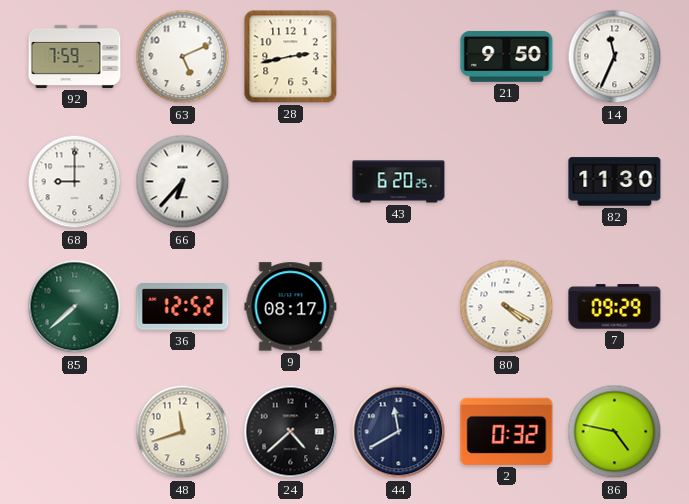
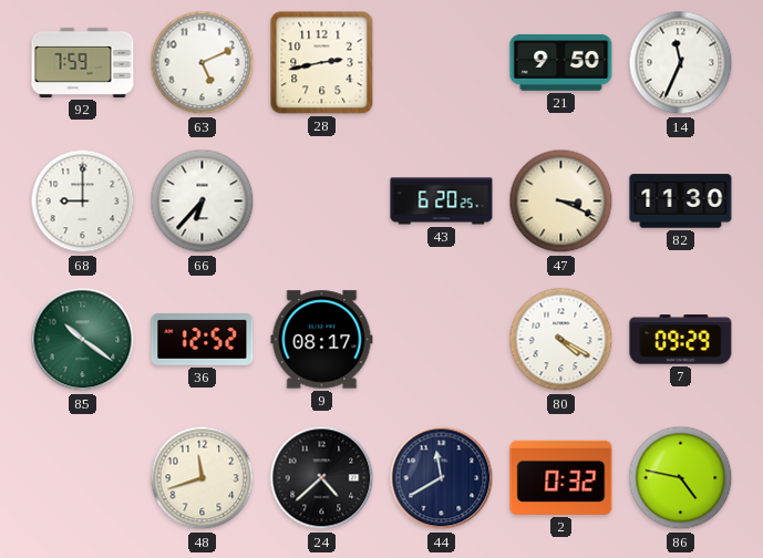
47: none -> 3:19 (561, 201)
85: 7:38 -> 10:21 (83, 340)
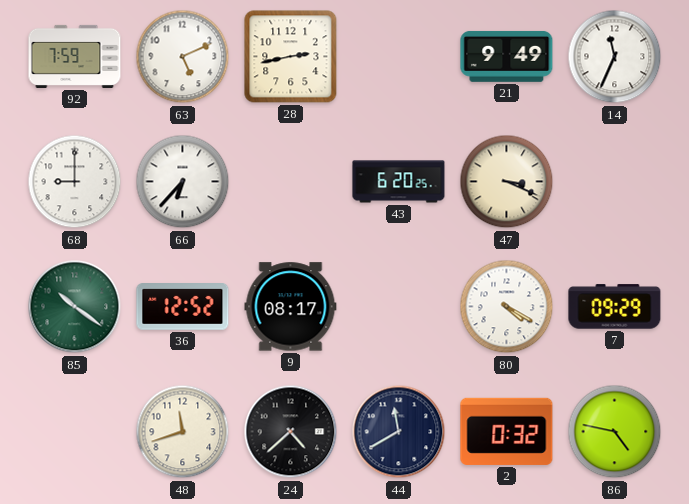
21: 9:50 -> 9:49 (507, 56)
82: 11:30 -> none (681, 201)
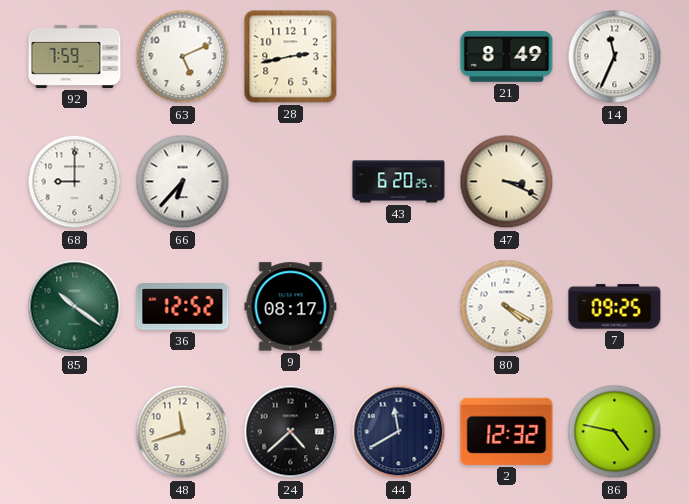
21: 9:49 -> 8:49 (507, 56)
7: 09:29 -> 09:25 (615, 307)
2: 0:32 -> 12:32 (507, 431)
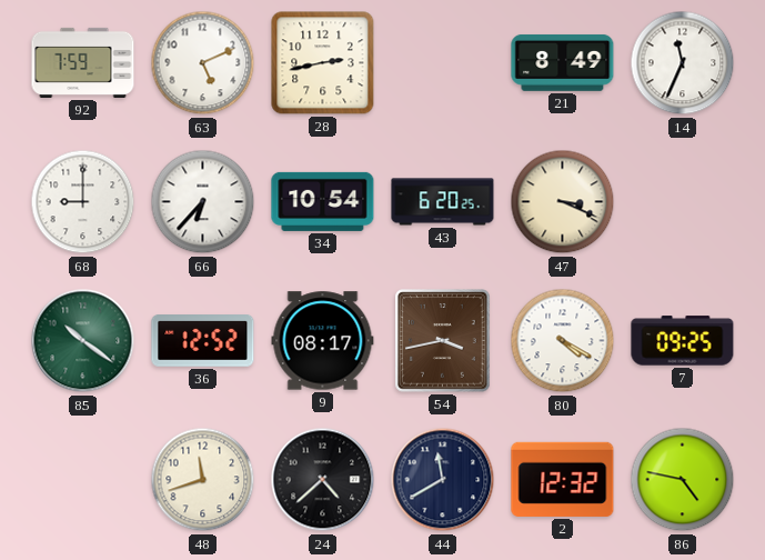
34: none -> 10:54 (323, 201)
54: none -> 3:43 (443, 341)
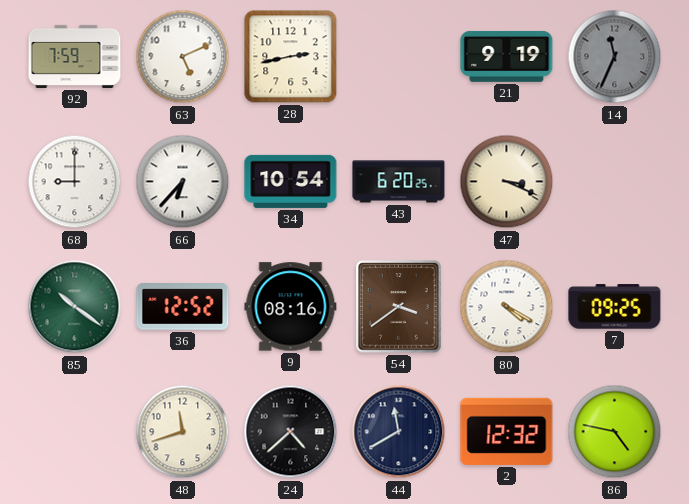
21: 8:49 -> 9:19 (507, 56)
14 dial: white -> grey (615, 57)
9: 08:17 -> 08:16 (291, 307)
54: 3:43 -> 3:39 (399, 307)
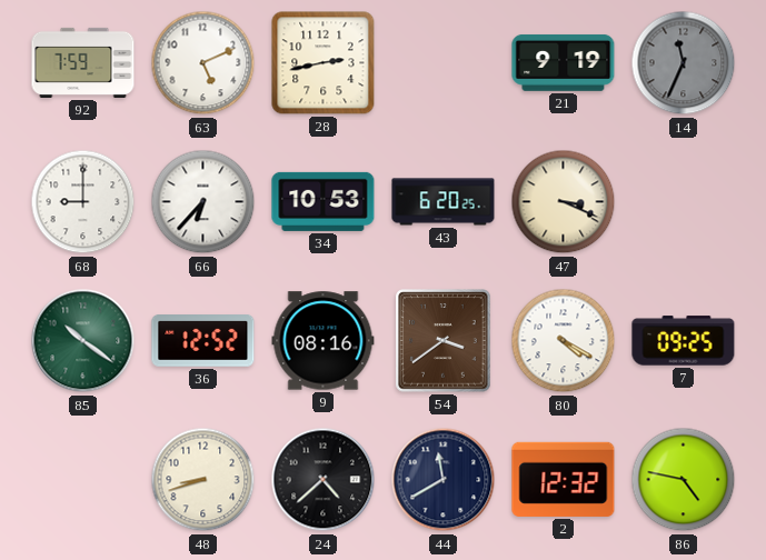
34: 10:54 -> 10:53 (324, 201)
48: 11:42 -> 8:42 (203, 480)
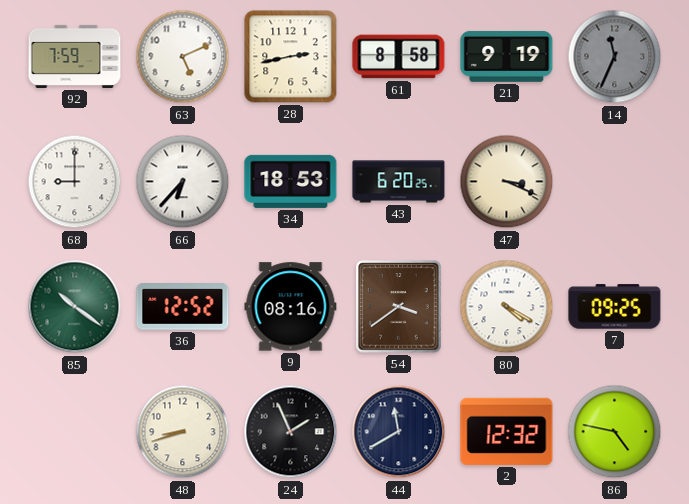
61: none -> 8:58 (399, 57)
34: 10:53 -> 18:53 (291, 181)
24: 4:38 -> 1:56 (291, 432)
